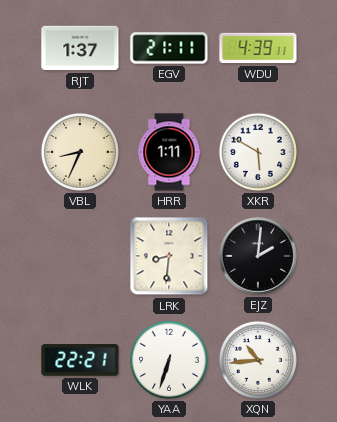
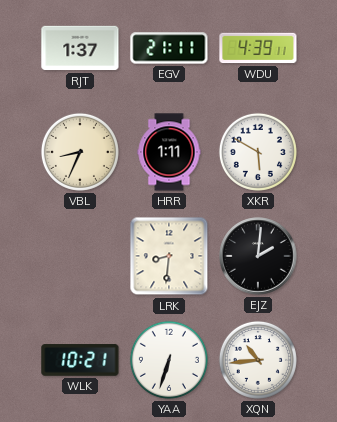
WLK: 22:21 -> 10:21 (80, 360)
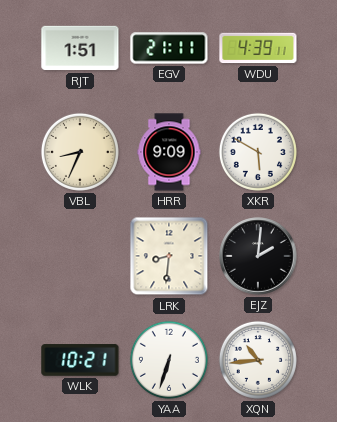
RJT: 1:37 -> 1:51 (80, 48)
HRR: 1:11 -> 9:09 (169, 152)
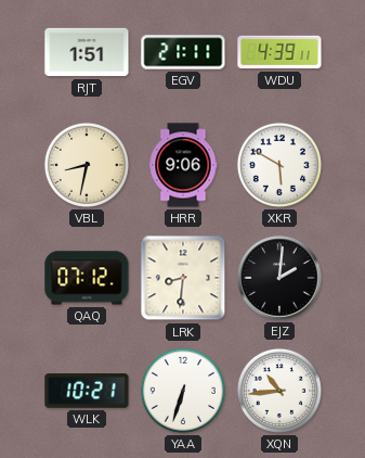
VBL: 8:34 -> 8:32 (87, 165)
HRR: 9:09 -> 9:06 (183, 165)
QAQ: none -> 07:12 (87, 278)
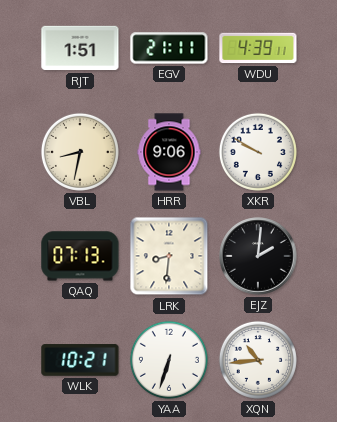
XKR: 5:50 -> 9:50 (258, 152)
QAQ: 07:12 -> 07:13 (80, 256)
